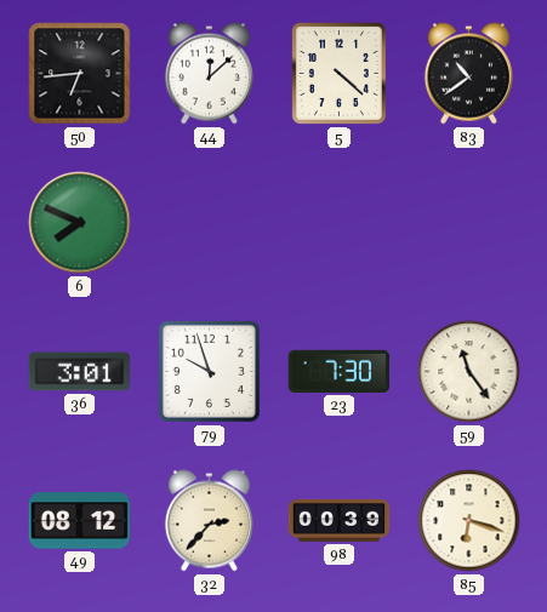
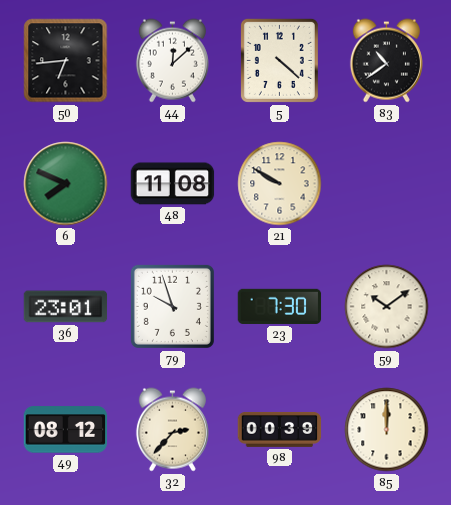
48: none -> 11:08 (173, 184)
21: none -> 9:50 (280, 184)
36: 3:01 -> 23:01 (66, 307)
59: 11:24 -> 10:09 (387, 307)
85: 6:18 -> 12:00 (387, 430)
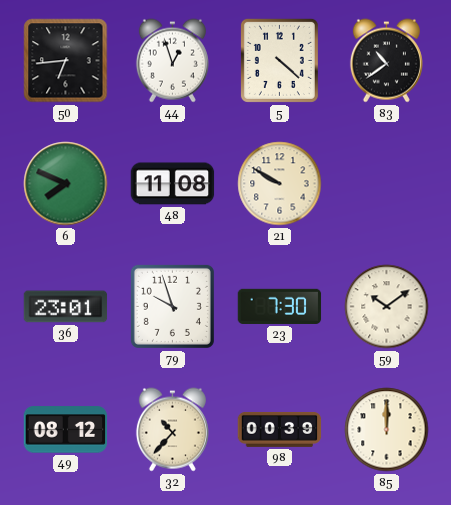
44: 12:08 -> 12:57 (172, 61)
32: 2:37 -> 10:37 (172, 430)
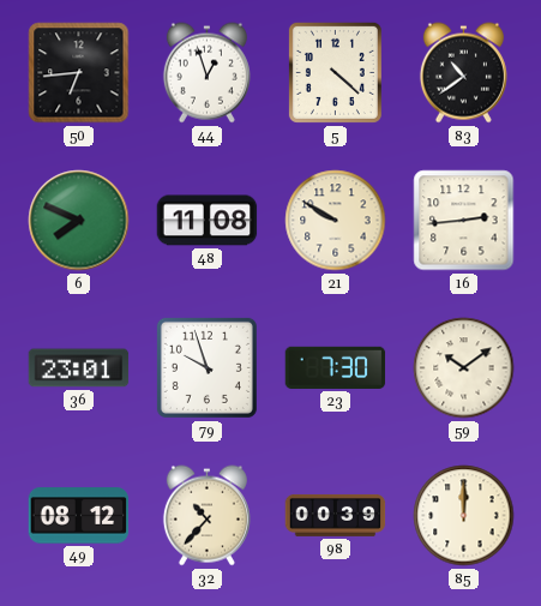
16: none -> 2:44 (464, 221)
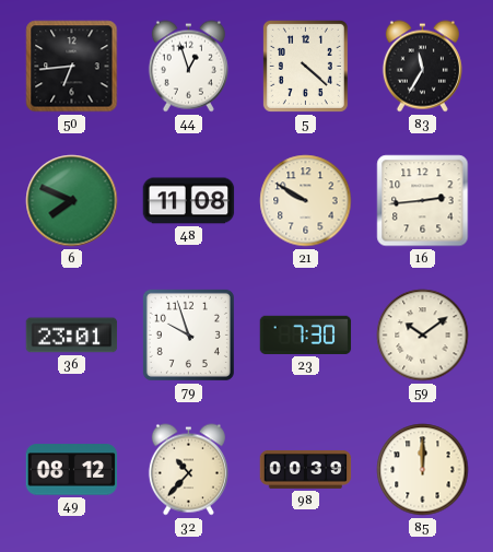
83: 10:39 -> 11:35 (422, 67)
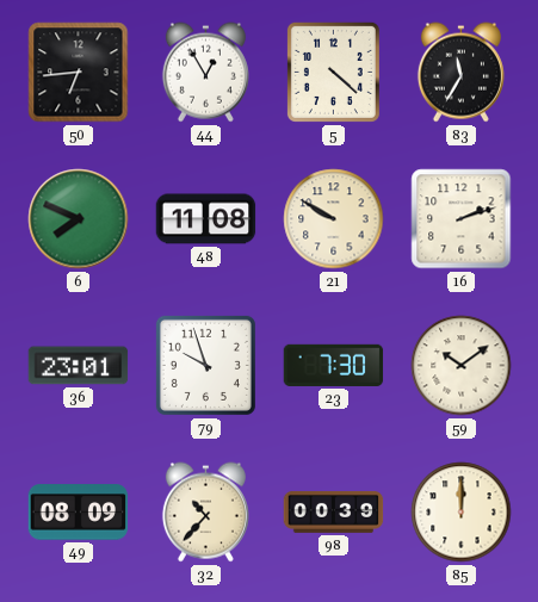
44: 12:57 -> 12:55 (205, 73)
16: 2:44 -> 2:12 (462, 219)
49: 08:12 -> 08:09 (79, 513)
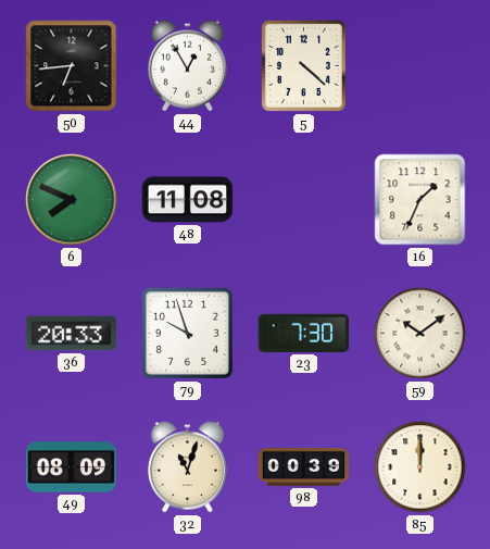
83: 11:35 -> none (460, 73)
21: 9:50 -> none (334, 219)
16: 2:12 -> 1:34 (420, 200)
36: 23:01 -> 20:33 (72, 334)
32: 10:37 -> 11:03 (187, 467)
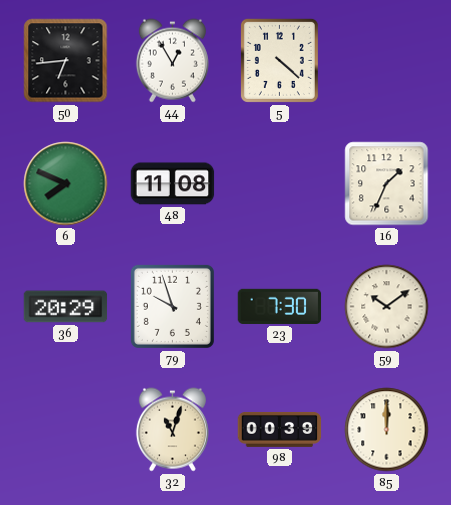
36: 20:33 -> 20:29 (66, 307)
49: 08:09 -> none (72, 467)
